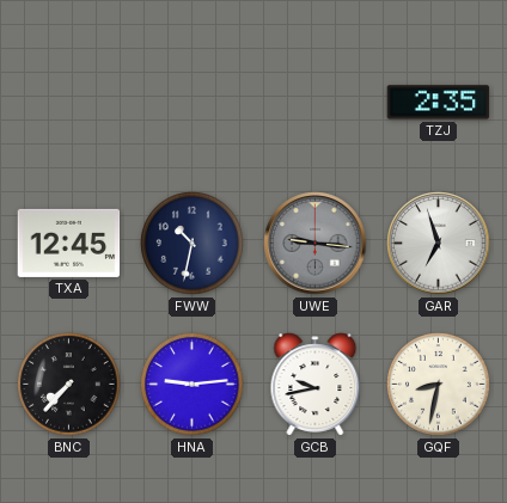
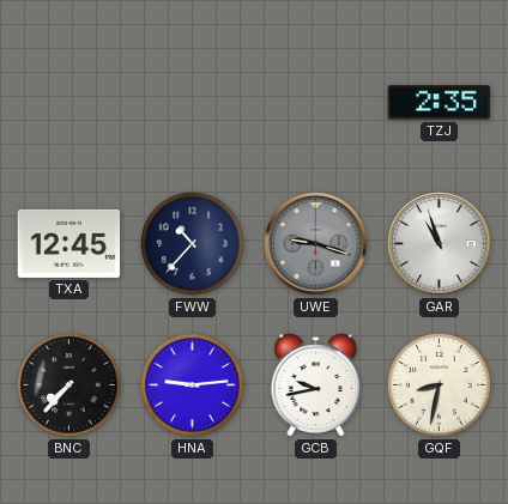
FWW: 10:32 -> 10:37 (193, 244)
UWE: 9:16 -> 9:18 (316, 244)
GAR: 6:57 -> 10:57 (440, 244)
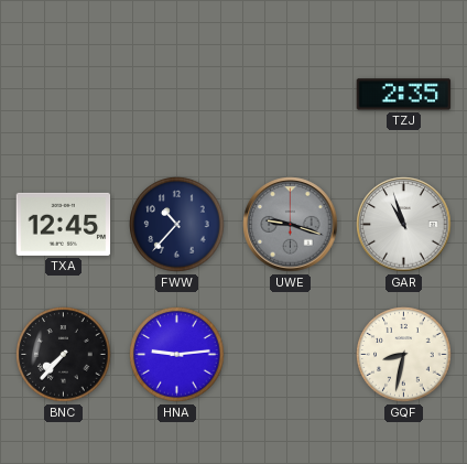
GCB: 9:43 -> none (316, 385)
